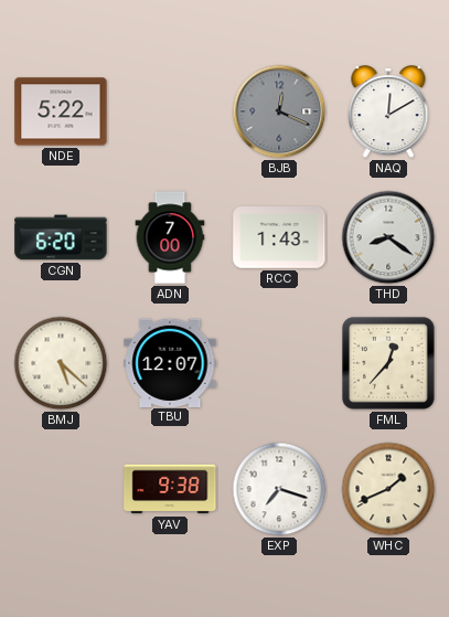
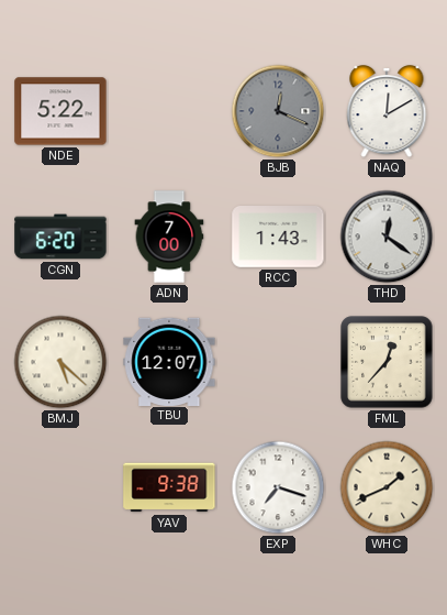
THD: 8:21 -> 12:21 (387, 237)
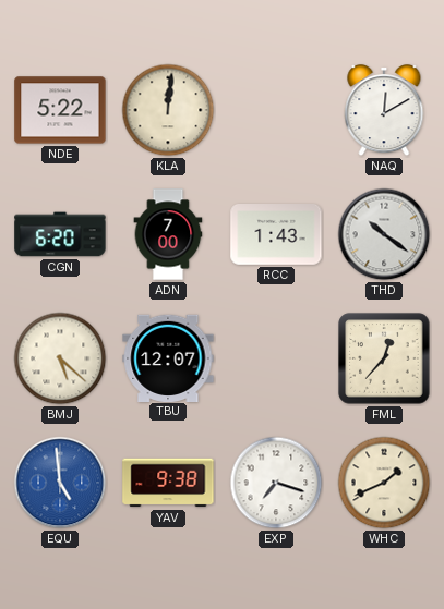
KLA: none -> 12:01 (168, 110)
BJB: 12:19 -> none (278, 111)
THD: 12:21 -> 10:21 (384, 234)
EQU: none -> 4:59 (60, 483)
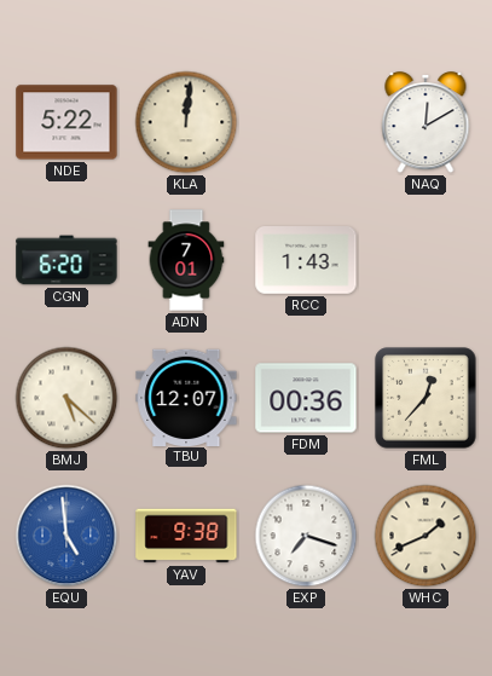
ADN: 7:00 -> 7:01 (186, 260)
THD: 10:21 -> none (384, 234)
FDM: none -> 00:36 (306, 398)
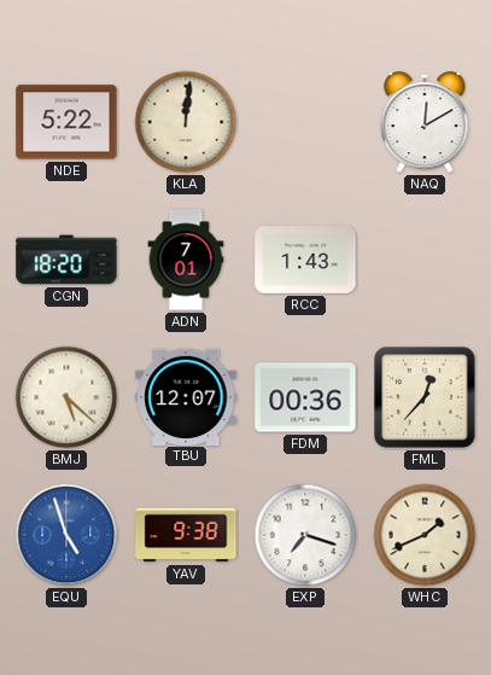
CGN: 6:20 -> 18:20 (66, 260)
EQU: 4:59 -> 4:57 (66, 535)
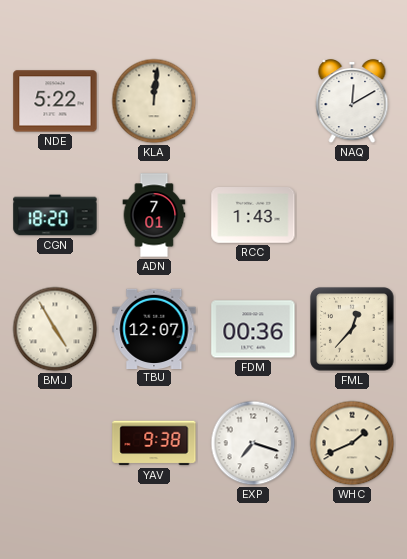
BMJ: 5:22 -> 4:55 (55, 329)
EQU: 4:57 -> none (66, 535)
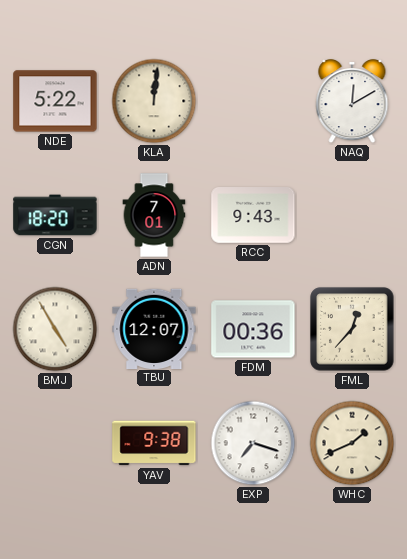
RCC: 1:43 -> 9:43 (253, 216)
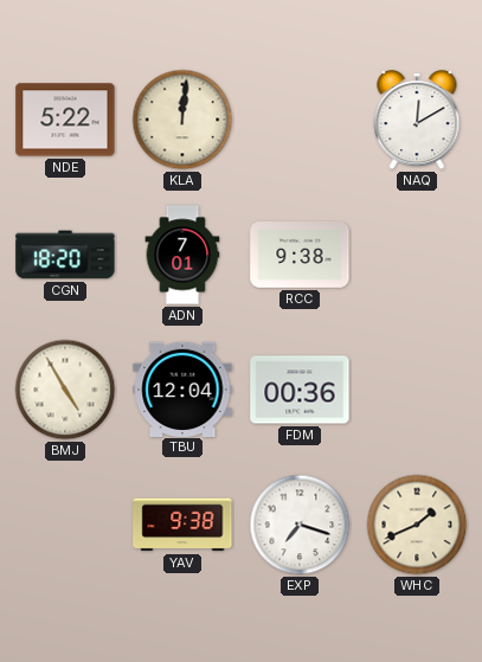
RCC: 9:43 -> 9:38 (300, 256)
TBU: 12:07 -> 12:04 (182, 388)
FML: 12:37 -> none (352, 329)
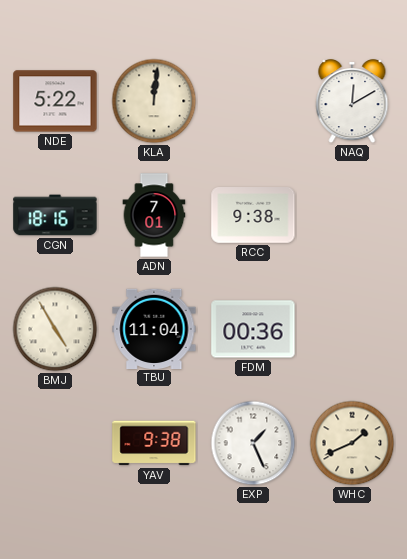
CGN: 18:20 -> 18:16 (55, 215)
TBU: 12:04 -> 11:04 (154, 328)
EXP: 7:18 -> 1:26 (253, 443)
